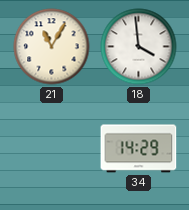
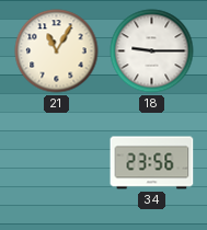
18: 3:59 -> 9:15 (152, 51)
34: 14:29 -> 23:56 (152, 163)
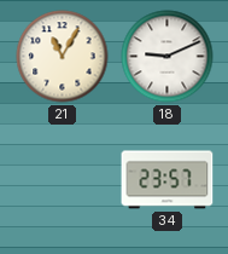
18: 9:15 -> 9:11 (168, 57)
34: 23:56 -> 23:57 (168, 180)
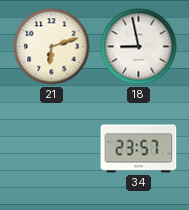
21: 11:05 -> 6:12 (52, 47)
18: 9:11 -> 8:58 (139, 47)
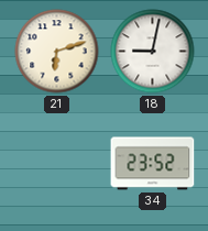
18: 8:58 -> 9:02 (153, 52)
34: 23:57 -> 23:52 (153, 164)
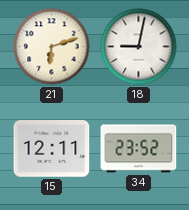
15: none -> 12:11 (52, 149)
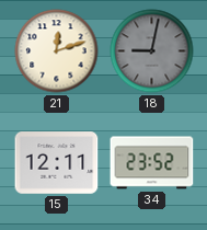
21: 6:12 -> 12:12 (57, 51)
18 dial: white -> grey (152, 51)
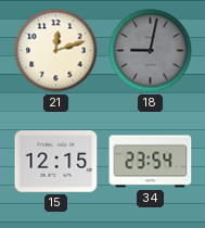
15: 12:11 -> 12:15 (56, 162)
34: 23:52 -> 23:54 (151, 162)
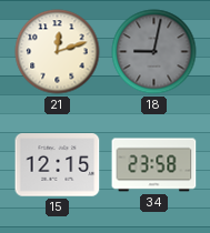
34: 23:54 -> 23:58 (154, 165)
